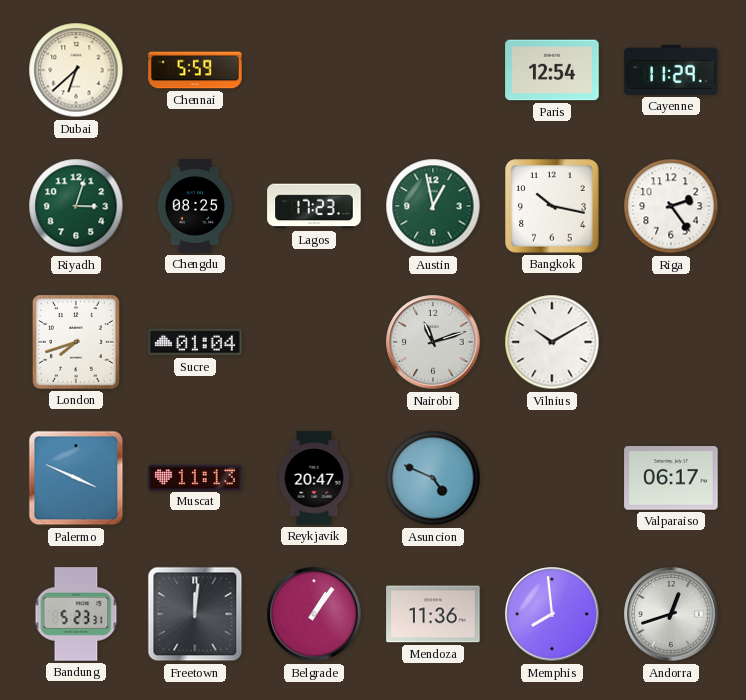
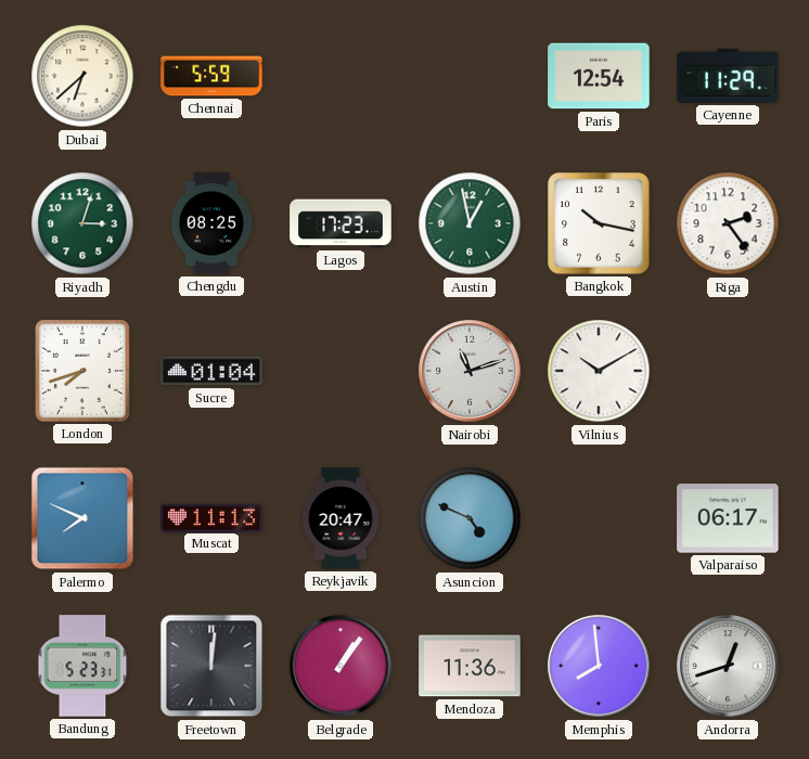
Palermo: 3:49 -> 7:49 (82, 518)
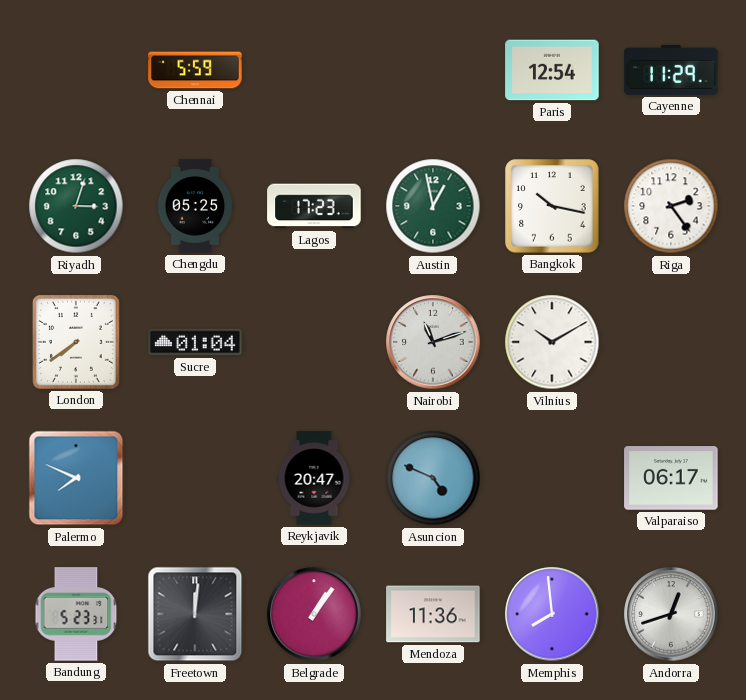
Dubai: 6:38 -> none (82, 76)
Chengdu: 08:25 -> 05:25 (195, 206)
London: 7:42 -> 7:39 (76, 342)
Muscat: 11:13 -> none (211, 517)
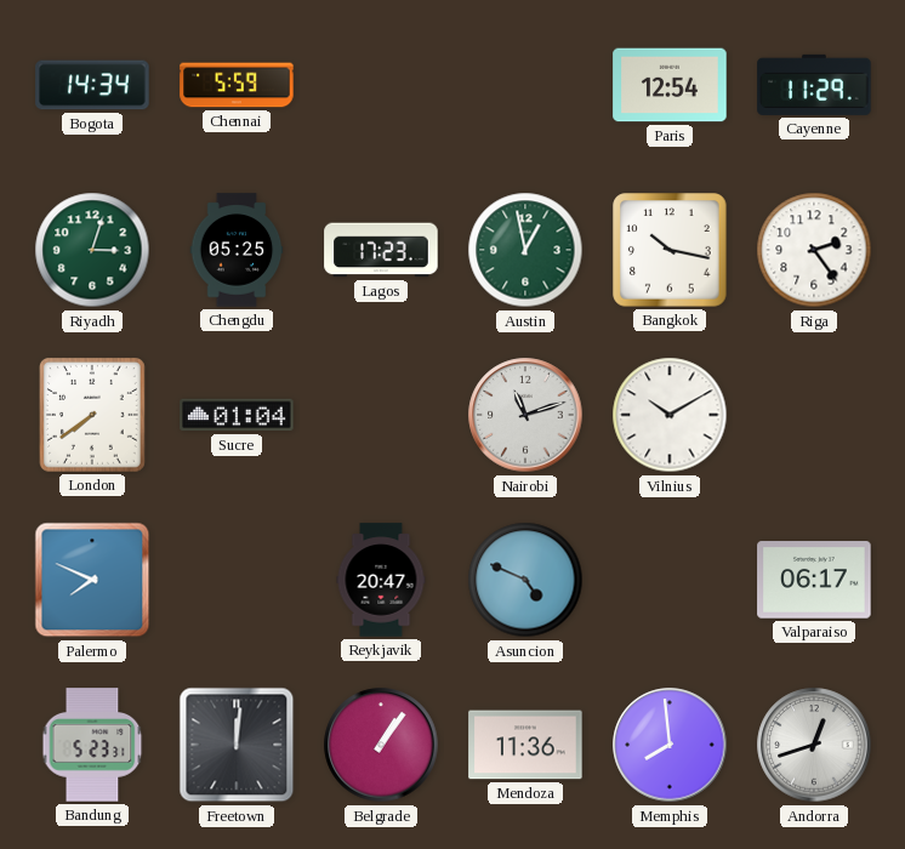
Bogota: none -> 14:34 (92, 85)
